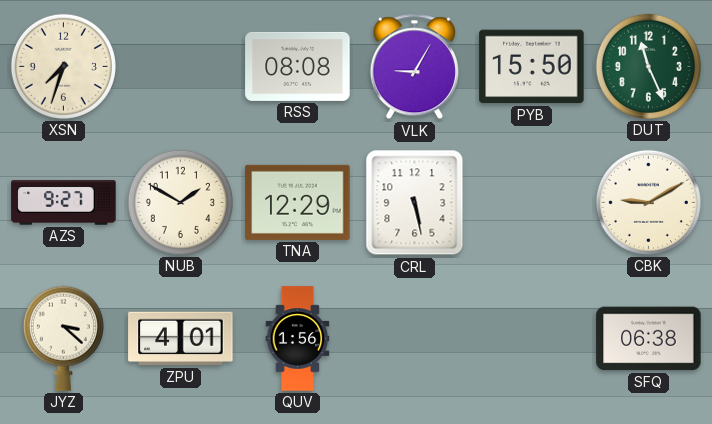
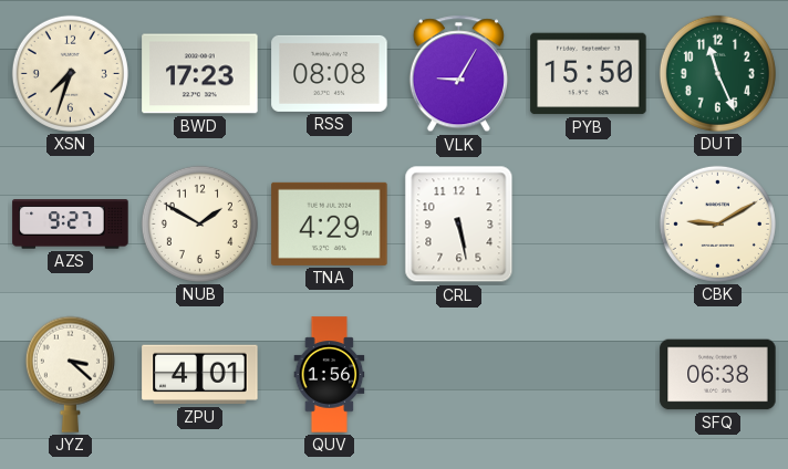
BWD: none -> 17:23 (200, 74)
TNA: 12:29 -> 4:29 (330, 223)
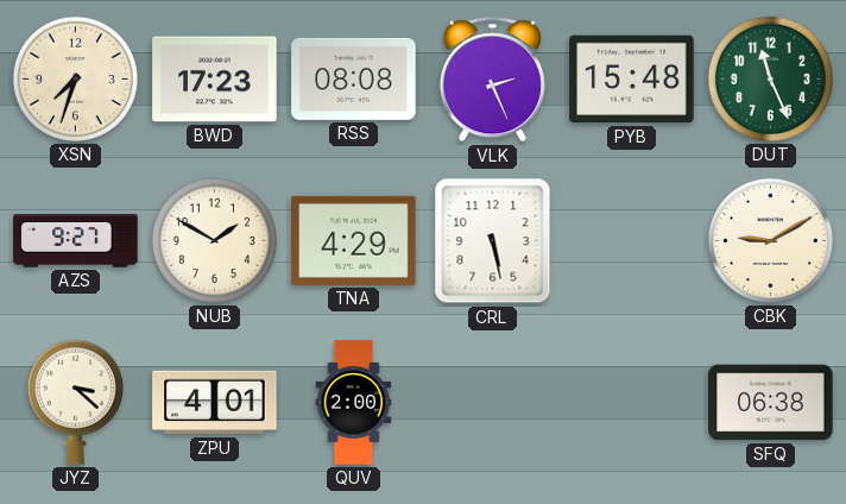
VLK: 9:05 -> 2:26 (492, 80)
PYB: 15:50 -> 15:48 (632, 80)
QUV: 1:56 -> 2:00 (354, 403)
